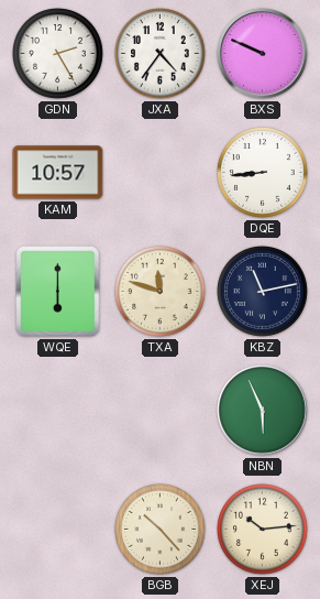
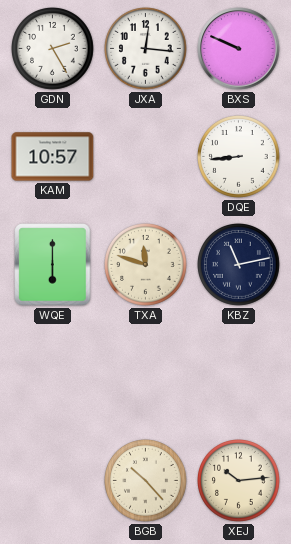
JXA: 4:36 -> 12:16 (146, 49)
NBN: 5:56 -> none (263, 411)
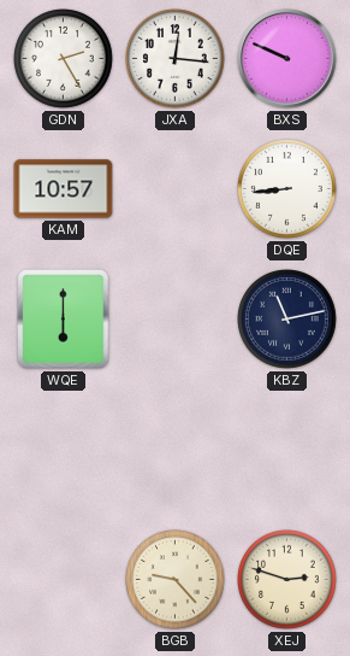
TXA: 11:48 -> none (146, 265)
BGB: 10:23 -> 9:23 (176, 580)
XEJ: 10:14 -> 2:48 (287, 580)
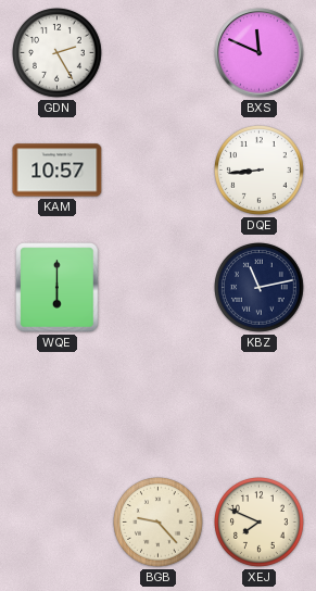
JXA: 12:16 -> none (176, 59)
BXS: 9:49 -> 11:49 (260, 53)
XEJ: 2:48 -> 7:49 (260, 523)
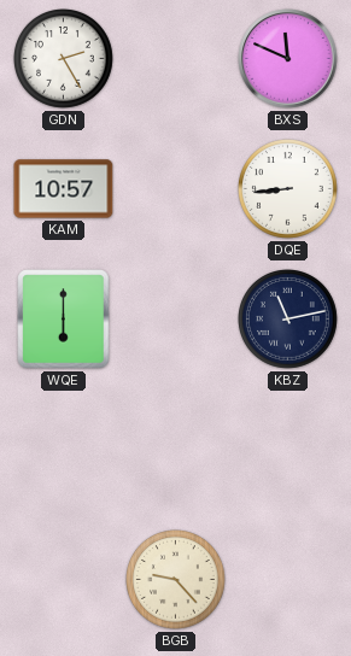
XEJ: 7:49 -> none (260, 523)
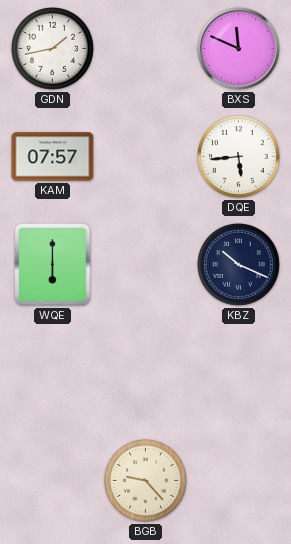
GDN: 2:25 -> 1:43 (53, 49)
KAM: 10:57 -> 07:57 (53, 157)
DQE: 8:44 -> 5:44 (239, 157)
KBZ: 11:13 -> 10:19 (239, 265)
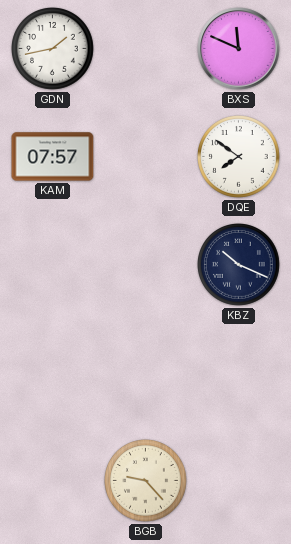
DQE: 5:44 -> 7:51 (239, 157)
WQE: 6:00 -> none (53, 265)
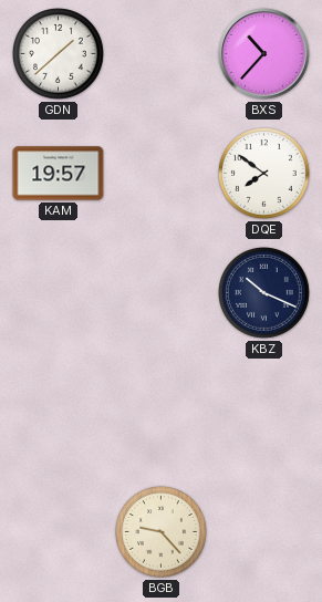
GDN: 1:43 -> 1:38 (59, 54)
BXS: 11:49 -> 10:37 (264, 54)
KAM: 07:57 -> 19:57 (59, 174)
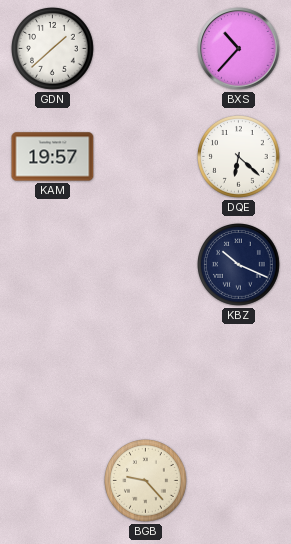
DQE: 7:51 -> 6:22 (239, 157)
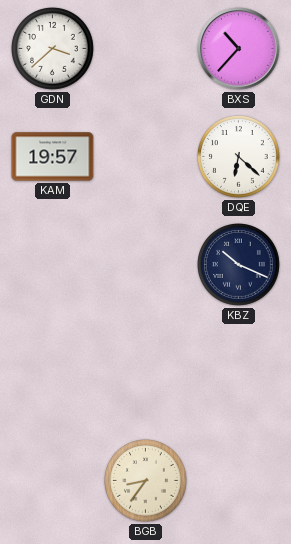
GDN: 1:38 -> 3:38 (53, 49)
BGB: 9:23 -> 8:36 (146, 481)
